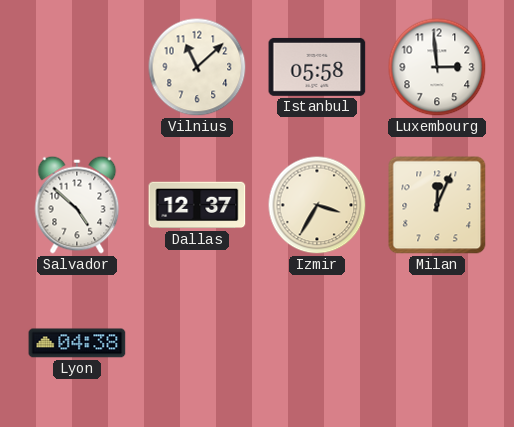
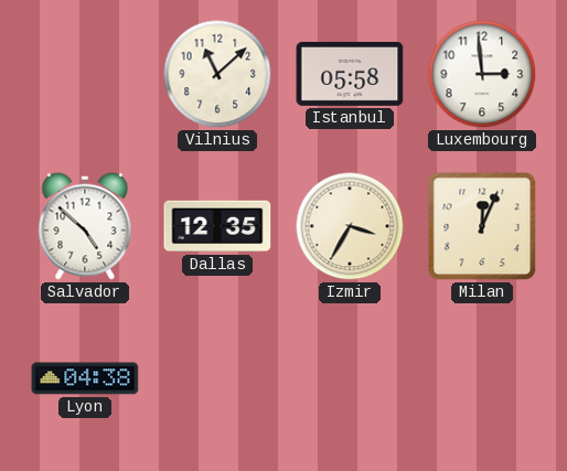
Dallas: 12:37 -> 12:35 (217, 226)
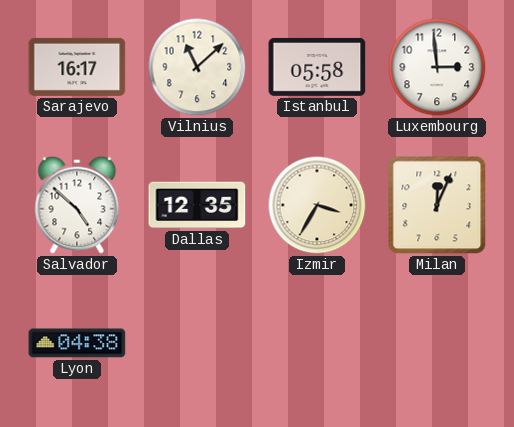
Sarajevo: none -> 16:17 (77, 67)
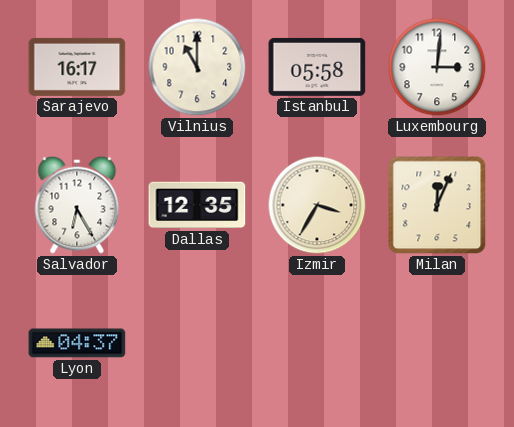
Vilnius: 11:08 -> 11:00 (197, 67)
Luxembourg: 2:59 -> 3:01 (437, 67)
Salvador: 4:52 -> 6:25 (77, 205)
Lyon: 04:38 -> 04:37 (77, 343)
